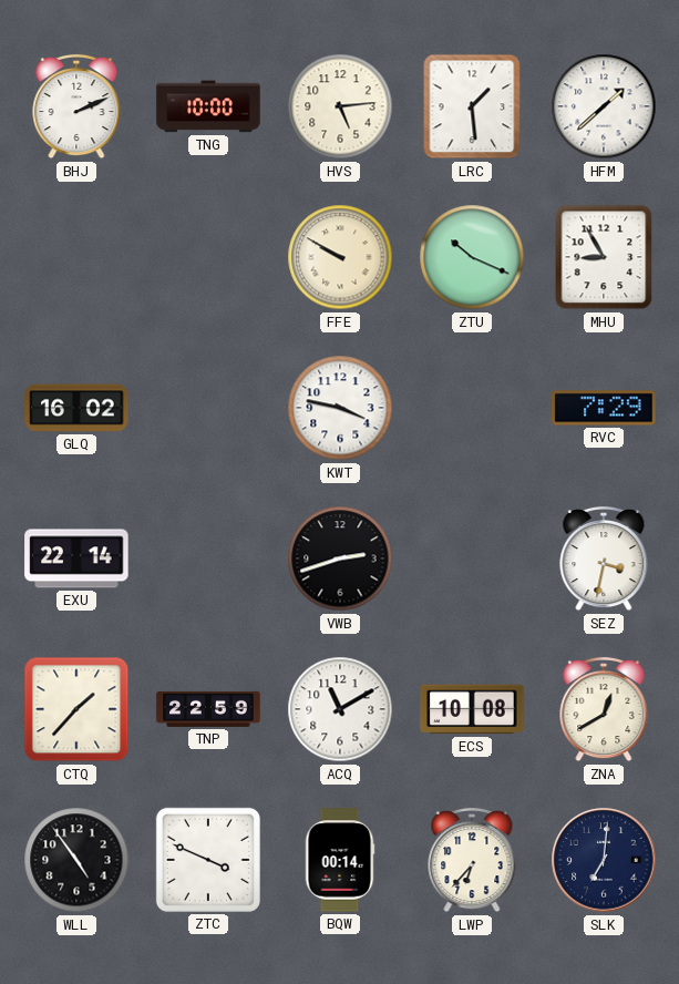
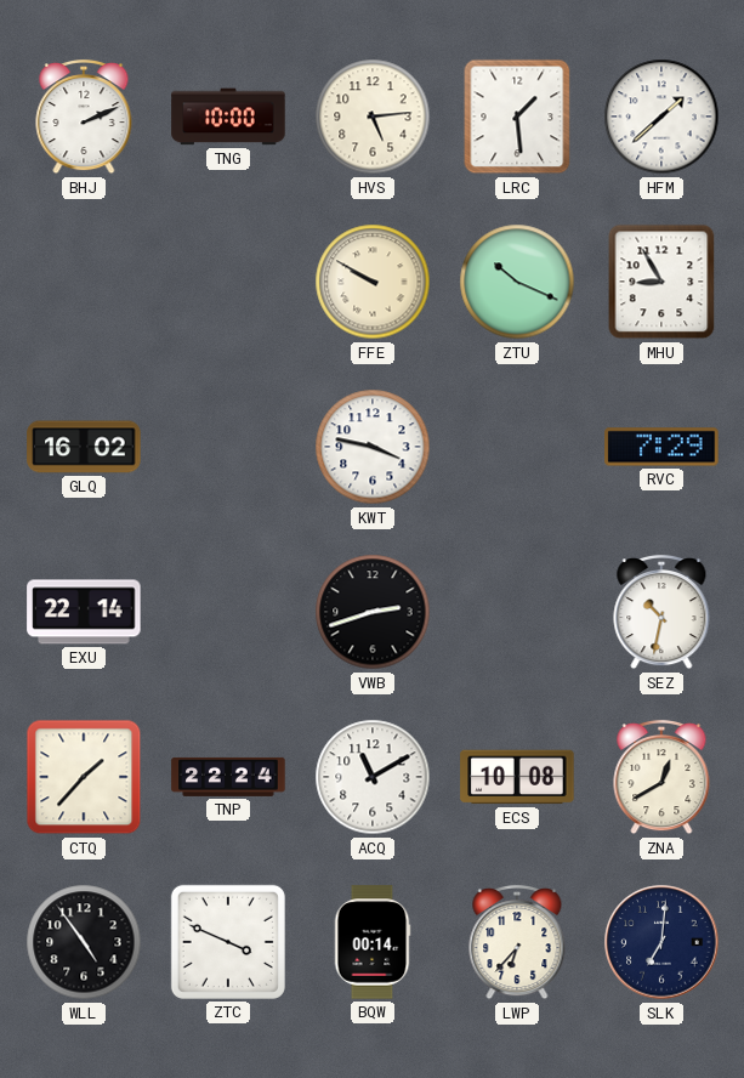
SEZ: 3:32 -> 10:32 (661, 612)
TNP: 22:59 -> 22:24 (228, 777)
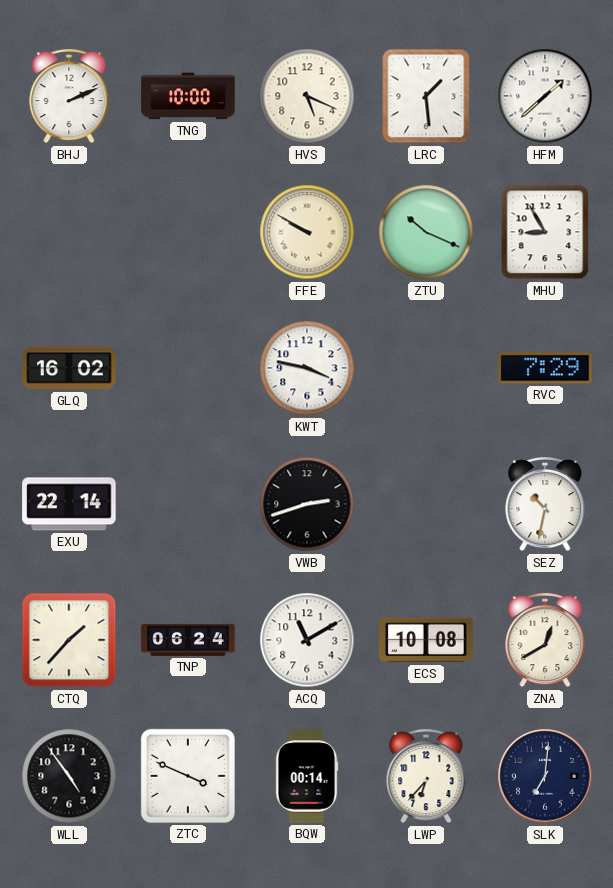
HVS: 5:14 -> 5:19 (307, 96)
TNP: 22:24 -> 06:24 (188, 640)
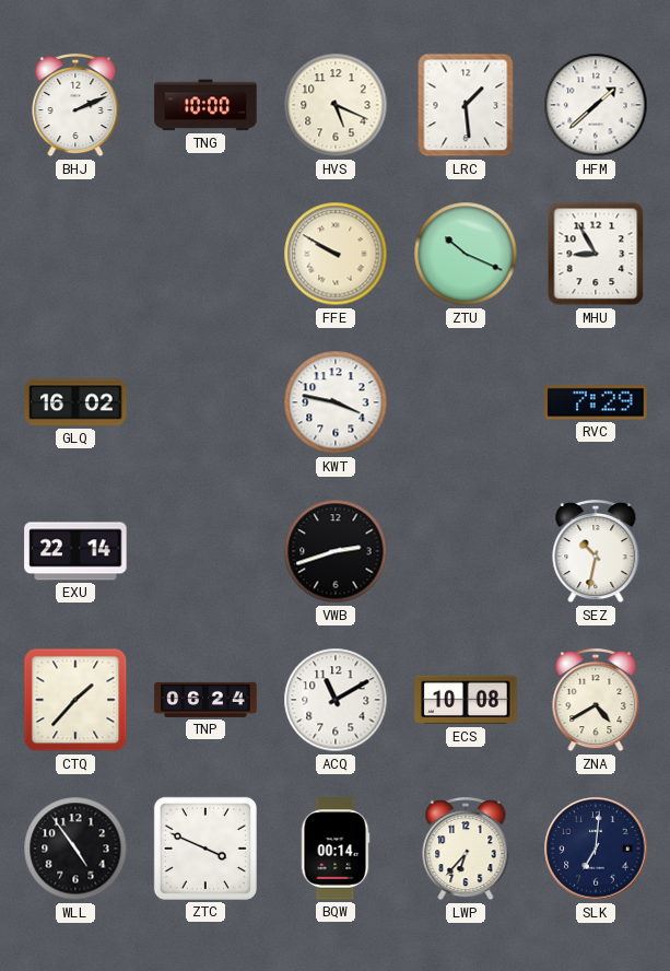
ZNA: 12:40 -> 4:40 (596, 700)
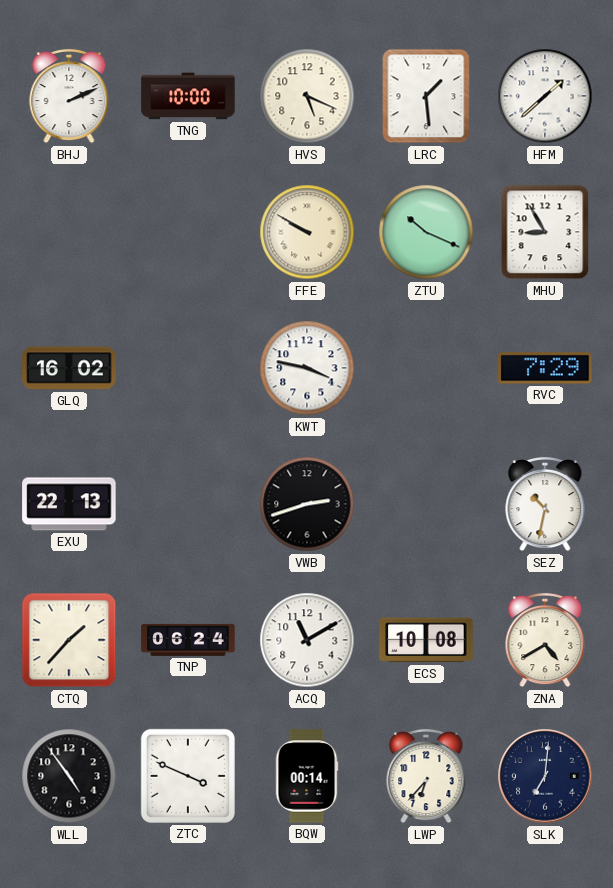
EXU: 22:14 -> 22:13 (69, 504)
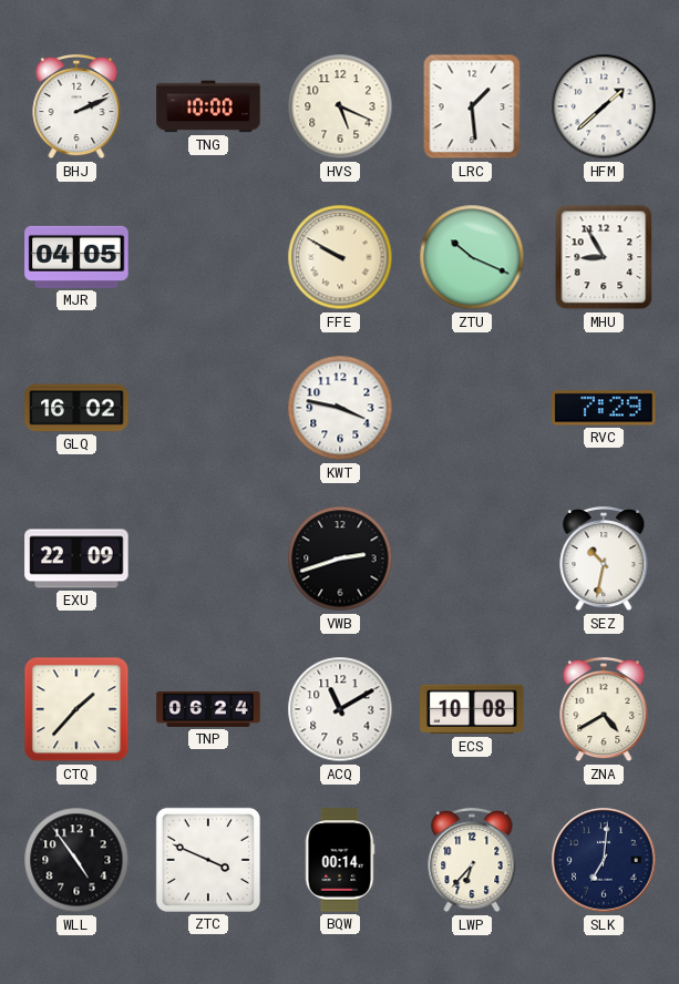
MJR: none -> 04:05 (76, 257)
EXU: 22:13 -> 22:09 (76, 558)
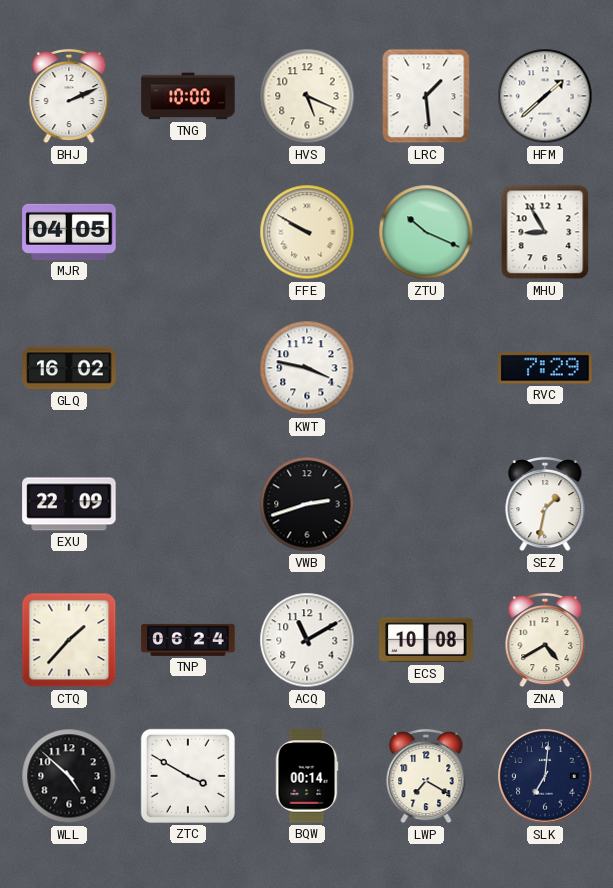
SEZ: 10:32 -> 1:32 (545, 504)
WLL: 4:54 -> 4:52 (69, 776)
ZTC: 3:49 -> 3:50 (188, 776)
LWP: 6:37 -> 7:20 (426, 776)
